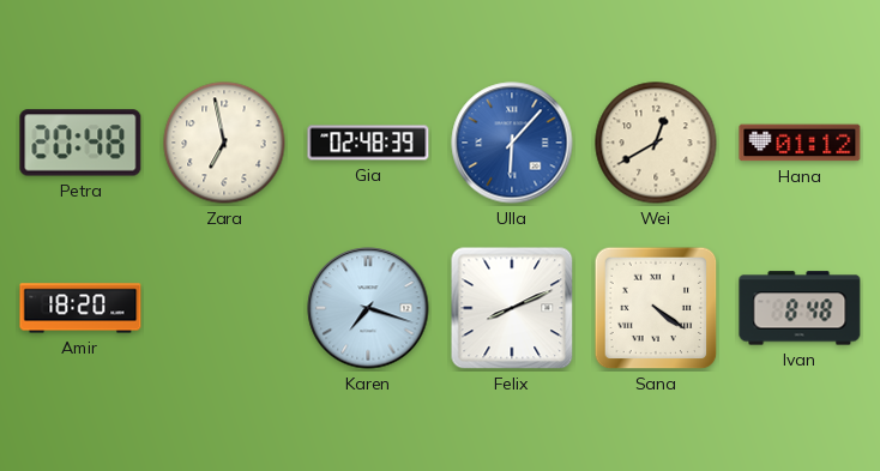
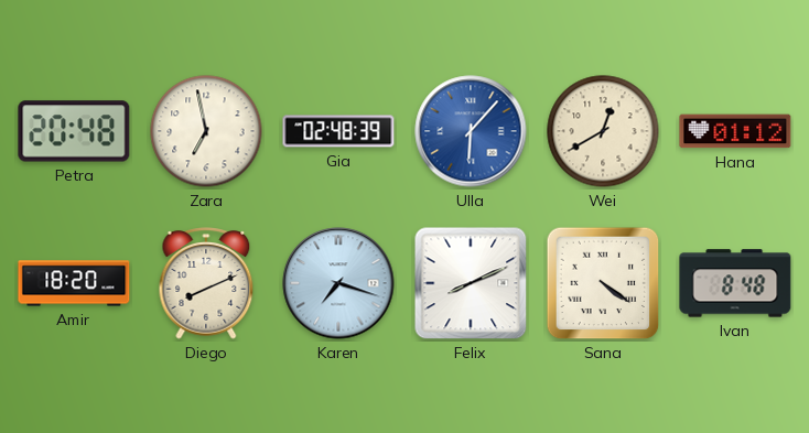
Diego: none -> 8:11 (206, 283)
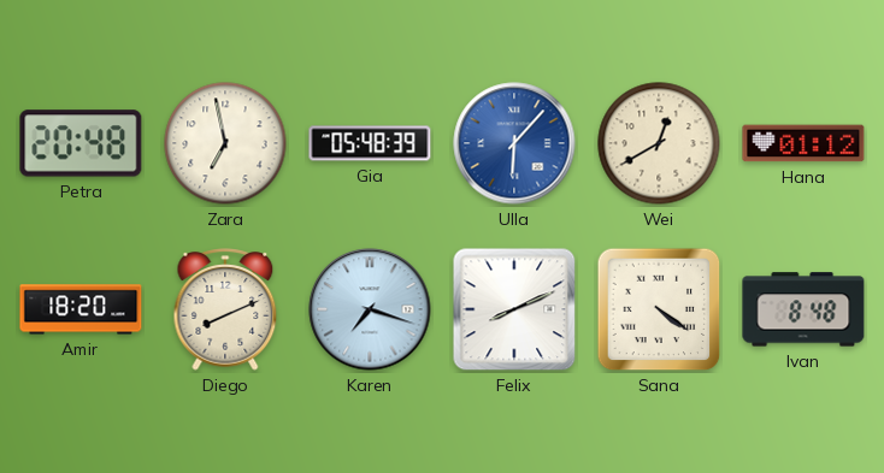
Gia: 02:48 -> 05:48 (370, 143)
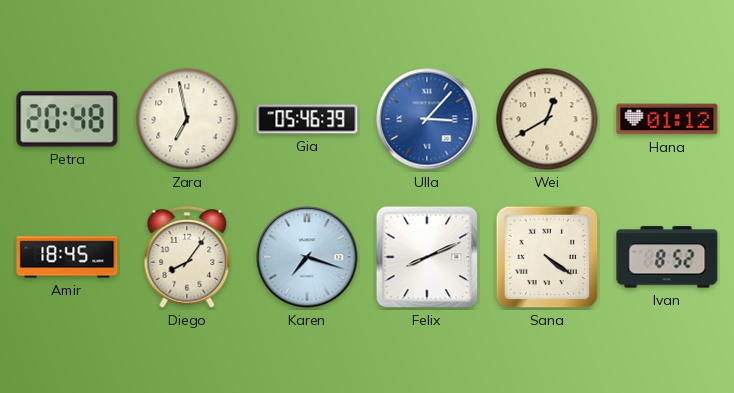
Gia: 05:48 -> 05:46 (307, 119)
Ulla: 6:07 -> 3:07 (427, 119)
Amir: 18:20 -> 18:45 (67, 257)
Diego: 8:11 -> 8:06 (187, 257)
Ivan: 8:48 -> 8:52 (667, 257)
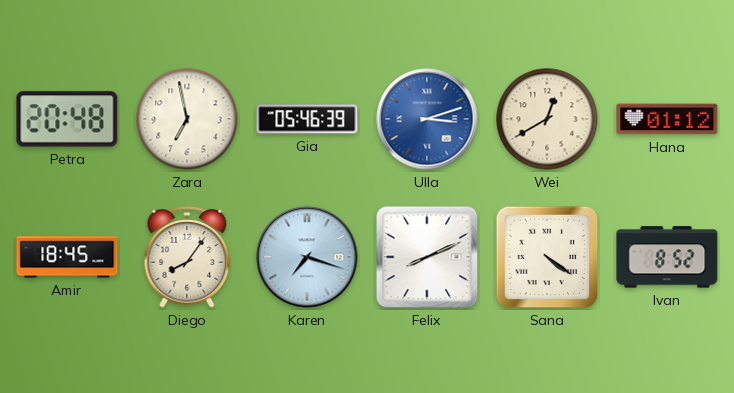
Ulla: 3:07 -> 3:12 (427, 119)
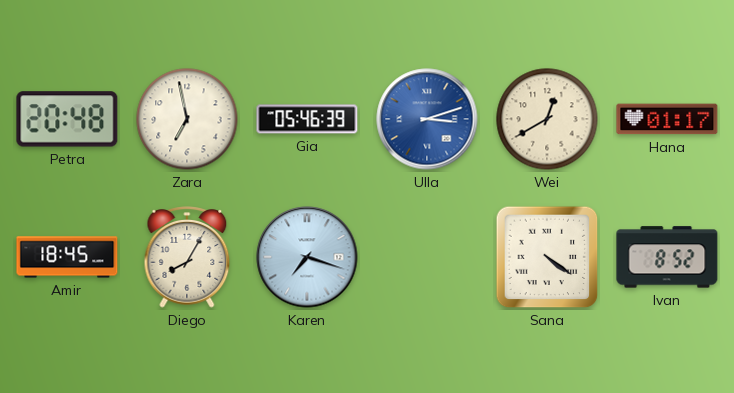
Hana: 01:12 -> 01:17 (667, 119)
Diego: 8:06 -> 8:05 (187, 257)
Felix: 8:11 -> none (427, 257)
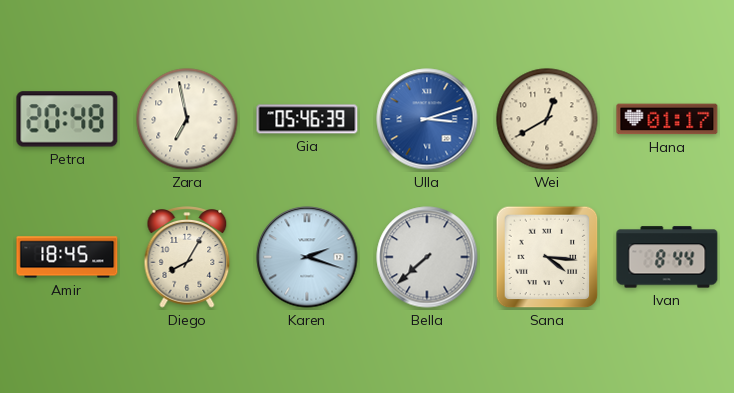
Karen: 7:18 -> 2:18 (307, 257)
Bella: none -> 7:38 (427, 257)
Sana: 4:21 -> 4:16 (547, 257)
Ivan: 8:52 -> 8:44 (667, 257)
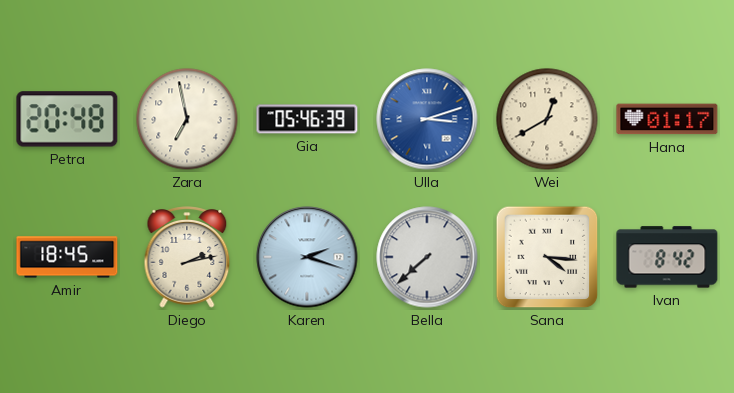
Diego: 8:05 -> 2:13 (187, 257)
Ivan: 8:44 -> 8:42 (667, 257)
